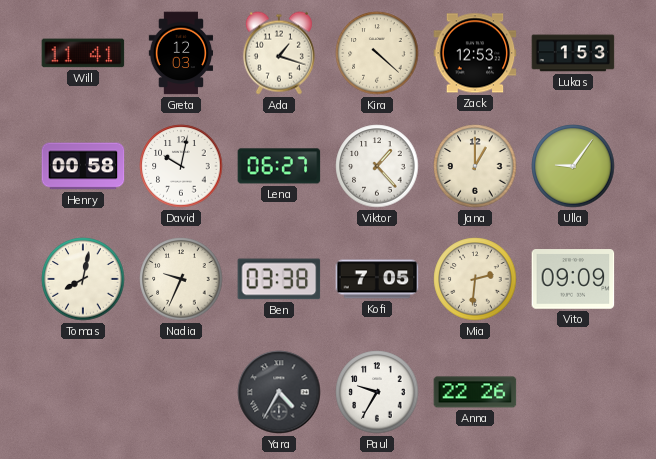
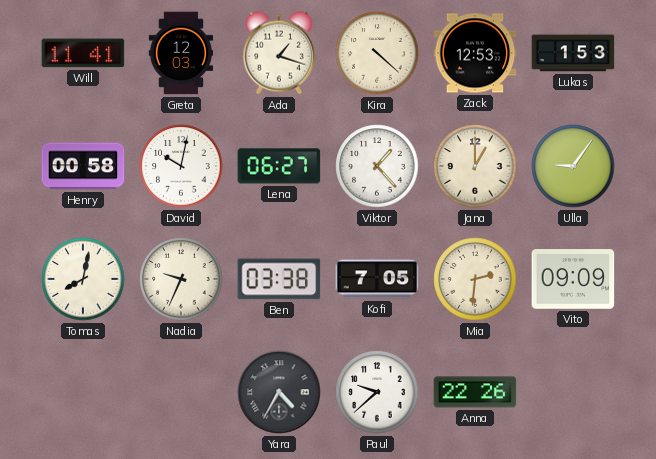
Paul: 9:35 -> 9:38 (377, 392)
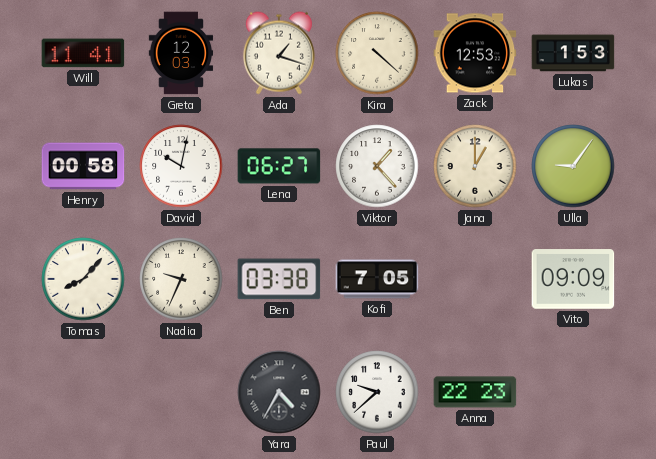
Tomas: 8:02 -> 8:07 (83, 279)
Mia: 2:31 -> none (475, 279)
Anna: 22:26 -> 22:23 (475, 392)
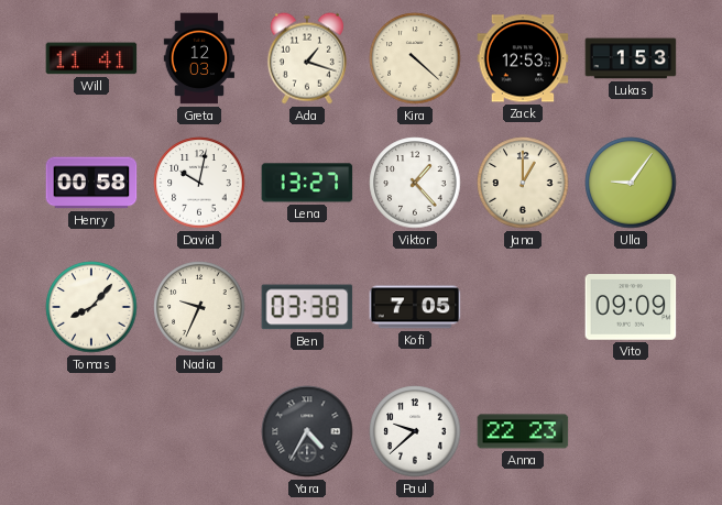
Lena: 06:27 -> 13:27 (307, 183)
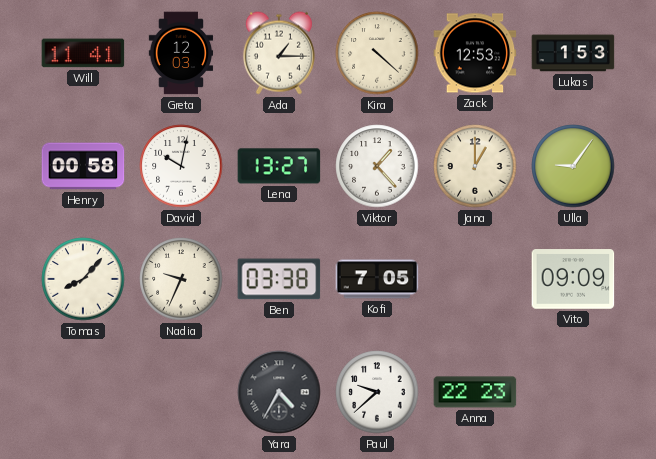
Ada: 1:18 -> 1:15 (279, 53)
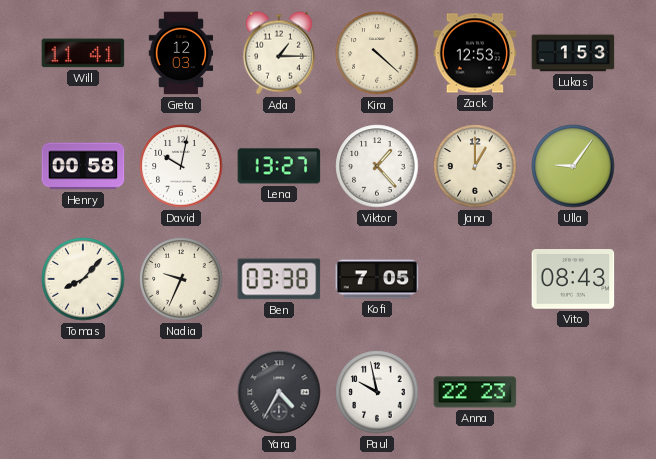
Vito: 09:09 -> 08:43 (573, 279)
Paul: 9:38 -> 9:58 (377, 392)
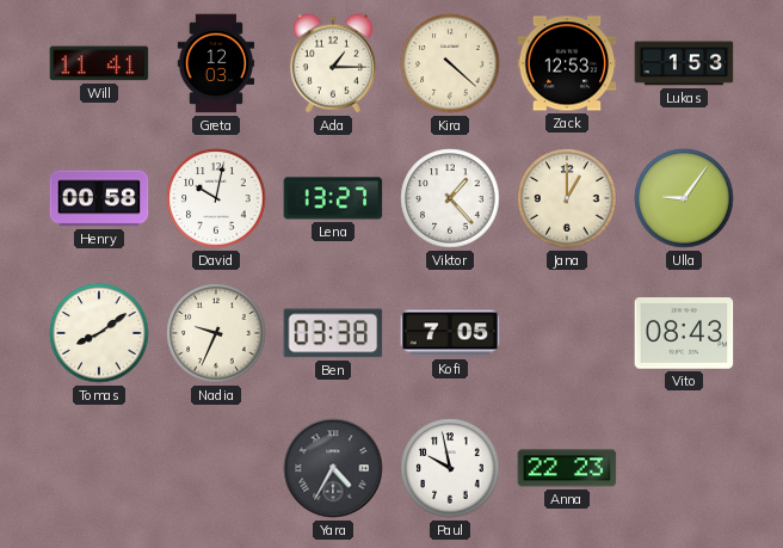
Tomas: 8:07 -> 8:09 (99, 333)
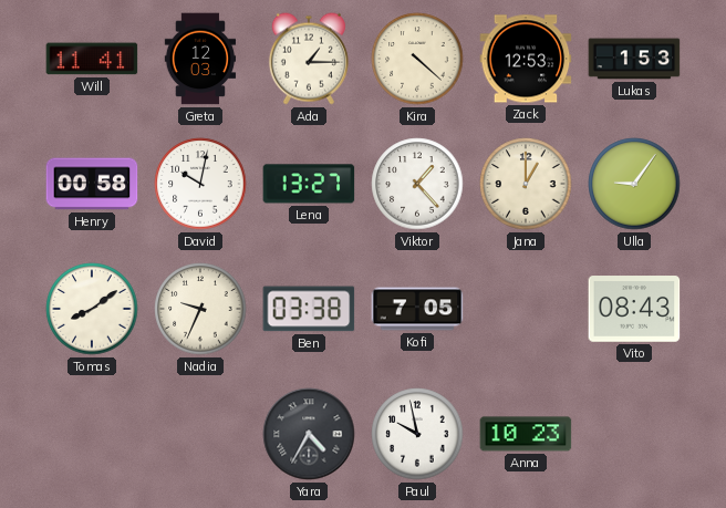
Anna: 22:23 -> 10:23 (526, 434)
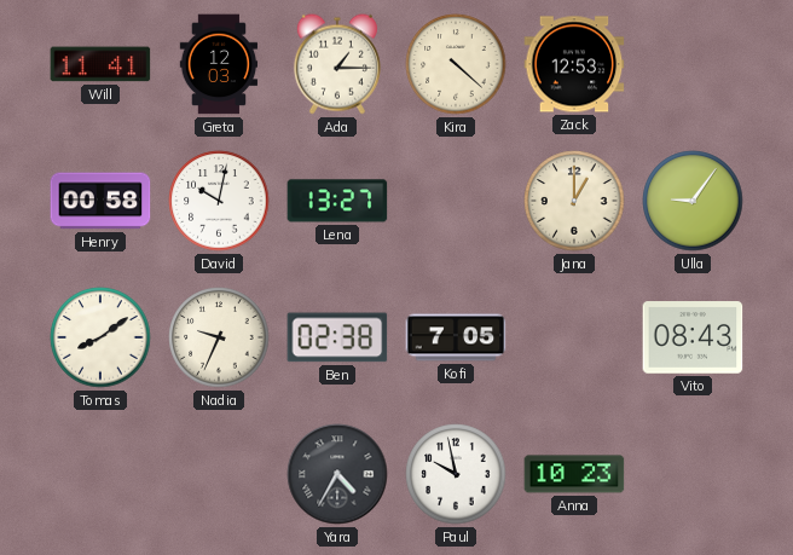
Lukas: 1:53 -> none (634, 59)
Viktor: 1:23 -> none (417, 184)
Ben: 03:38 -> 02:38 (337, 337)
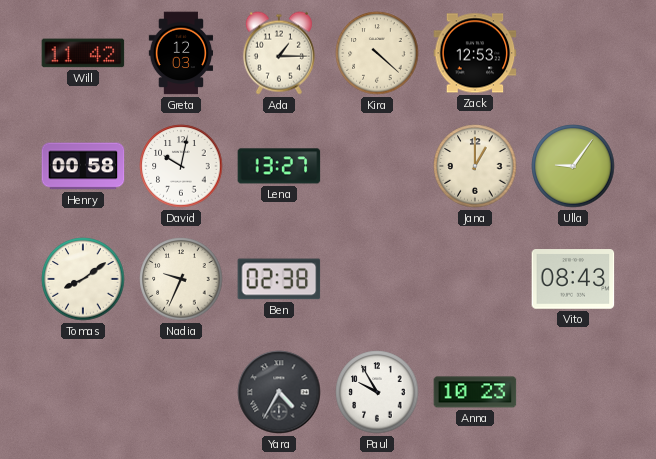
Will: 11:41 -> 11:42 (83, 53)
Kofi: 7:05 -> none (456, 337)
Paul: 9:58 -> 9:55 (377, 392)
